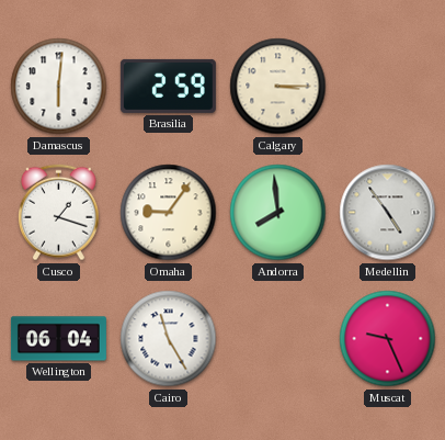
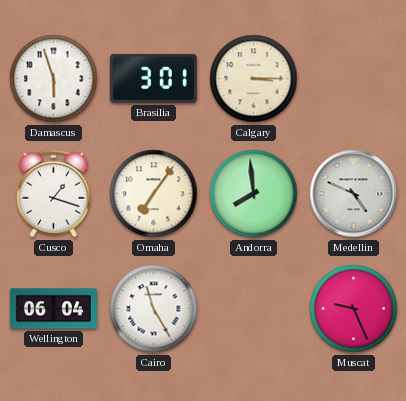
Damascus: 6:01 -> 5:57 (54, 79)
Brasilia: 2:59 -> 3:01 (153, 78)
Omaha: 9:06 -> 7:06 (154, 194)
Medellin: 4:54 -> 4:49 (354, 194)
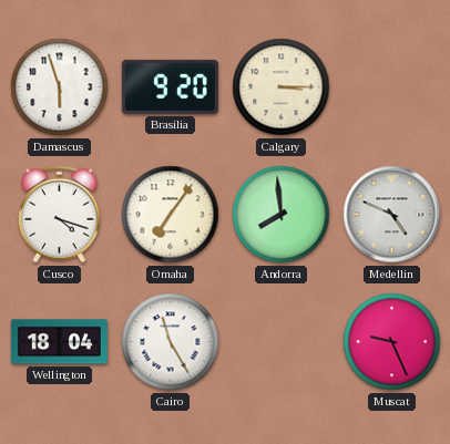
Brasilia: 3:01 -> 9:20 (170, 86)
Cusco: 1:18 -> 4:18 (60, 215)
Wellington: 06:04 -> 18:04 (59, 342)
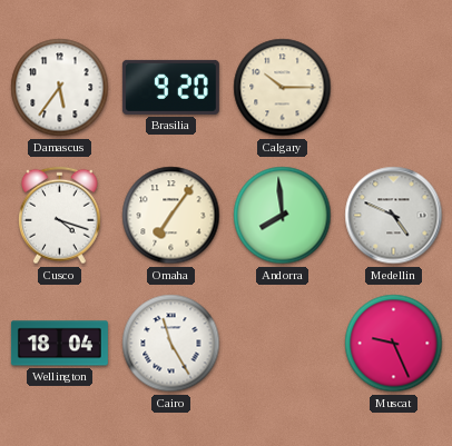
Damascus: 5:57 -> 5:36 (60, 88)
Calgary: 3:15 -> 10:15 (283, 88)
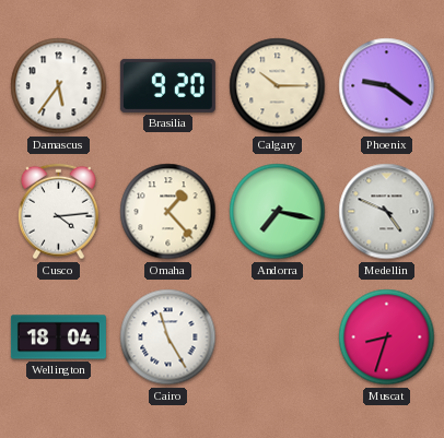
Phoenix: none -> 9:21 (387, 86)
Cusco: 4:18 -> 4:14 (59, 212)
Omaha: 7:06 -> 1:23 (168, 212)
Andorra: 7:59 -> 7:17 (278, 212)
Muscat: 9:26 -> 8:33 (387, 338)
